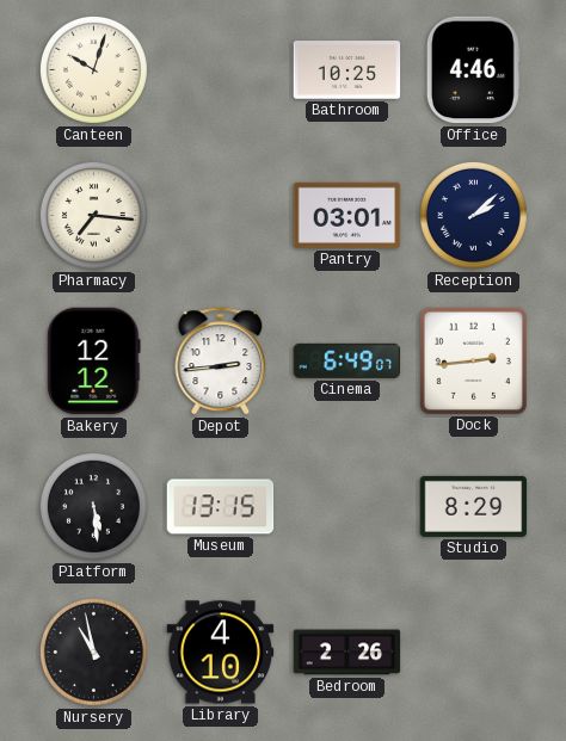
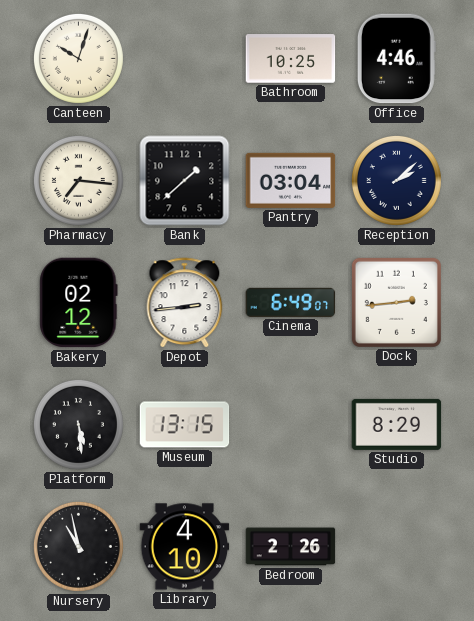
Bank: none -> 1:38 (185, 181)
Pantry: 03:01 -> 03:04 (291, 180)
Bakery: 12:12 -> 02:12 (79, 303)
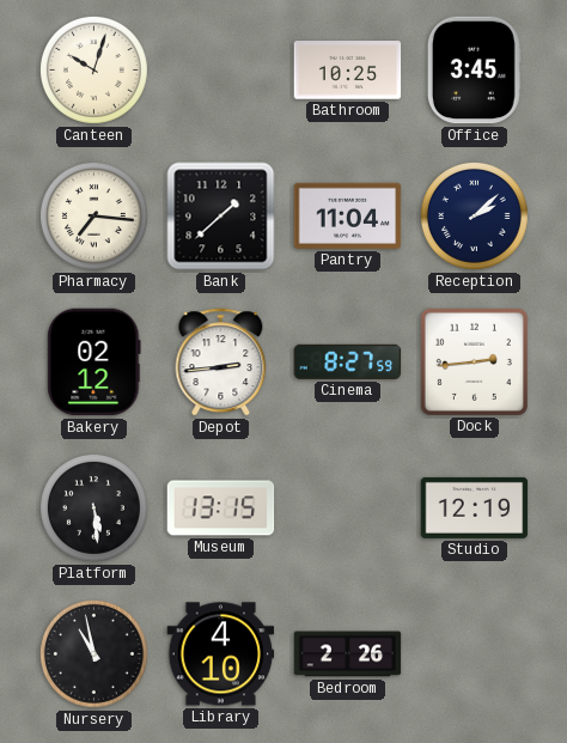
Office: 4:46 -> 3:45 (474, 71)
Pantry: 03:04 -> 11:04 (348, 215)
Cinema: 6:49 -> 8:27 (348, 361)
Studio: 8:29 -> 12:19 (475, 507)
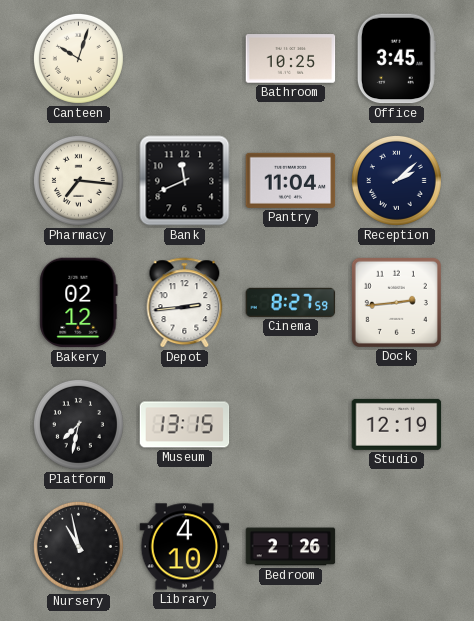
Bank: 1:38 -> 11:41 (185, 181)
Platform: 5:29 -> 7:32 (78, 424)
